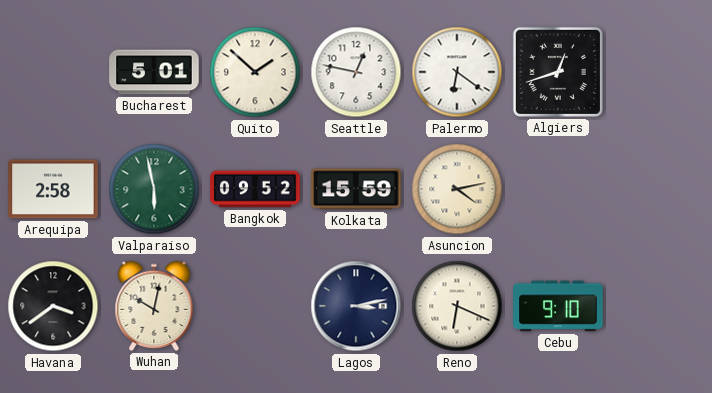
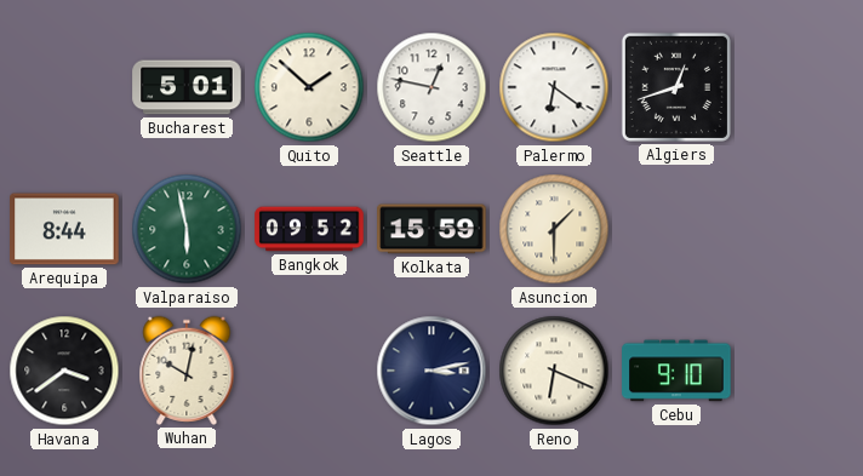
Arequipa: 2:58 -> 8:44 (64, 229)
Asuncion: 4:13 -> 1:30 (554, 229)
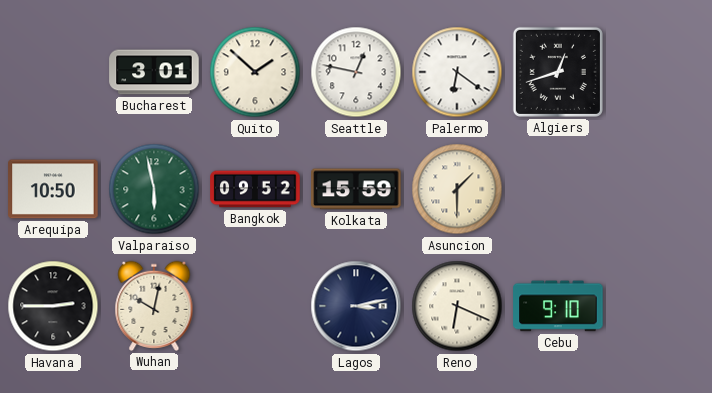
Bucharest: 5:01 -> 3:01 (154, 72)
Arequipa: 8:44 -> 10:50 (53, 189)
Havana: 3:39 -> 2:45 (53, 306)
